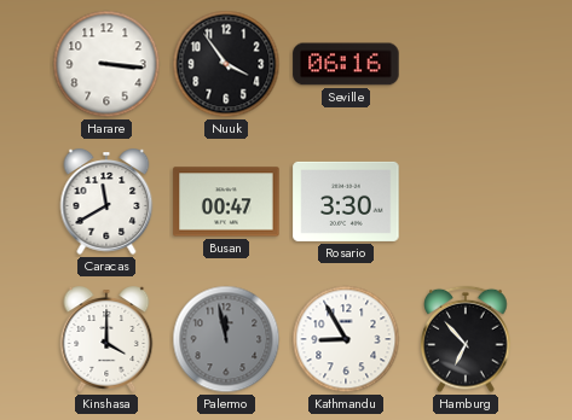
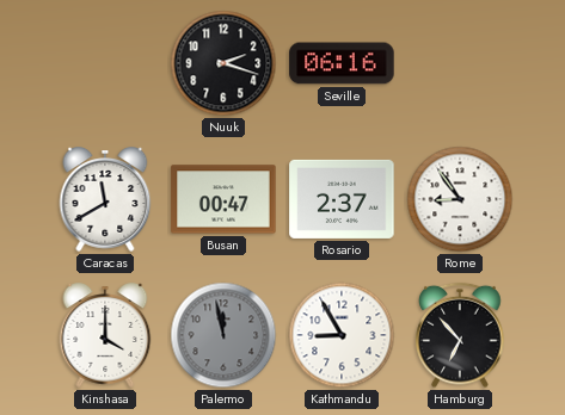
Harare: 3:16 -> none (106, 64)
Nuuk: 3:54 -> 2:18 (223, 63)
Rosario: 3:30 -> 2:37 (342, 199)
Rome: none -> 8:54 (460, 199)
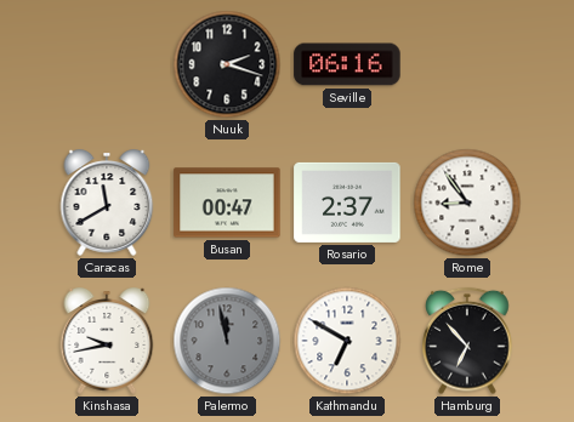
Kinshasa: 4:00 -> 9:43 (107, 341)
Kathmandu: 8:55 -> 6:50 (347, 341)
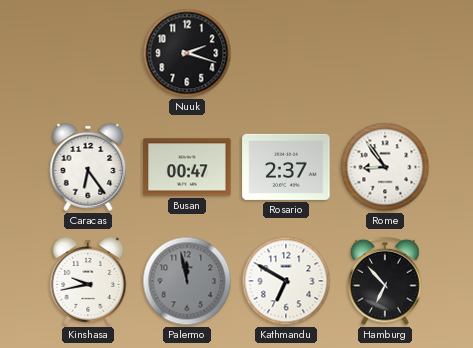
Seville: 06:16 -> none (347, 64)
Caracas: 11:40 -> 6:24 (88, 167)
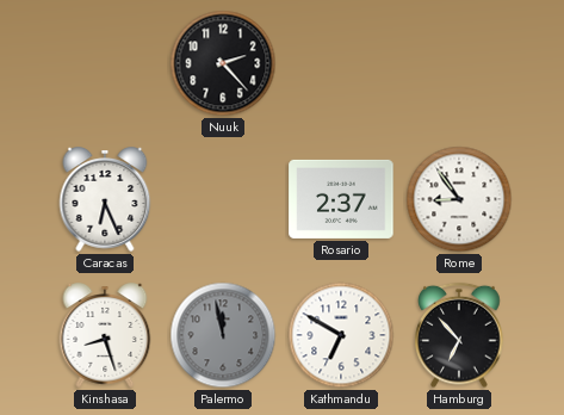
Nuuk: 2:18 -> 2:23 (223, 63)
Caracas: 6:24 -> 6:26 (105, 199)
Busan: 00:47 -> none (187, 167)
Kinshasa: 9:43 -> 8:27 (105, 335)
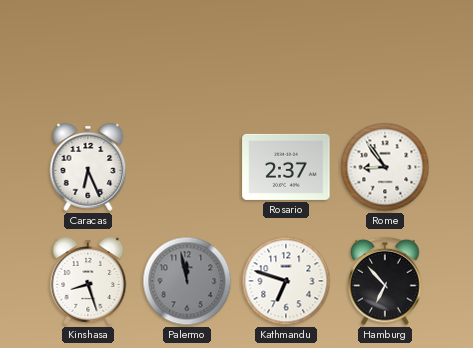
Nuuk: 2:23 -> none (223, 63)
Kathmandu: 6:50 -> 6:48 (286, 281)
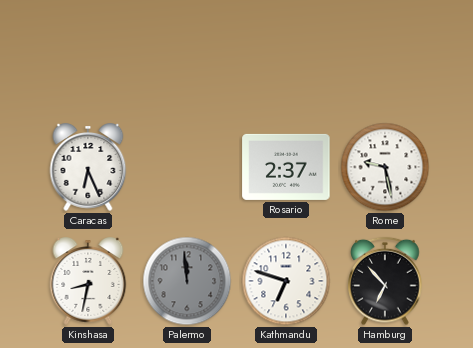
Rome: 8:54 -> 9:28 (385, 167)
Kinshasa: 8:27 -> 8:32 (88, 281)
Palermo: 11:58 -> 11:59 (187, 281)
